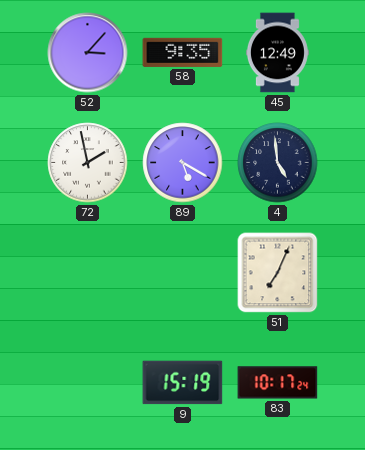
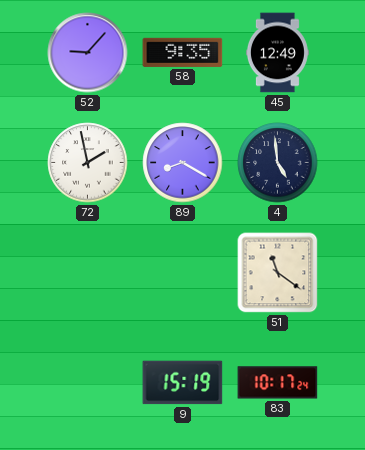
52: 3:07 -> 9:07 (88, 53)
89: 5:20 -> 8:20 (183, 163)
51: 7:04 -> 11:21 (278, 273)
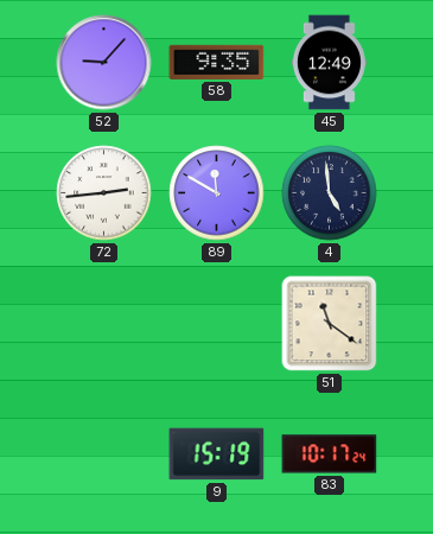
72: 1:58 -> 2:44 (104, 193)
89: 8:20 -> 11:50 (217, 193)
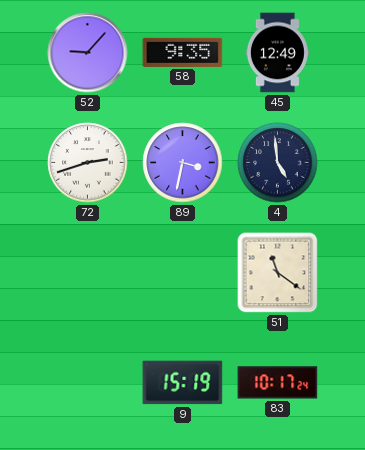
72: 2:44 -> 2:42 (88, 163)
89: 11:50 -> 3:32 (183, 163)
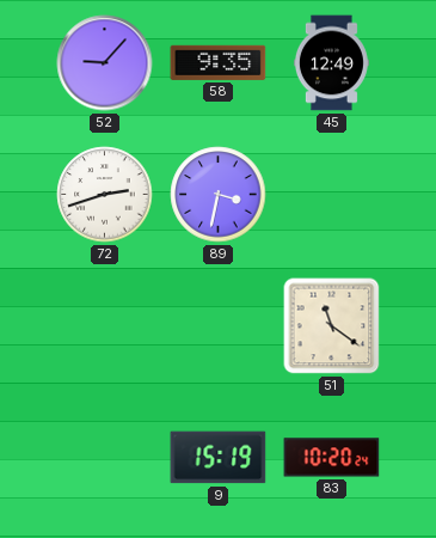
4: 4:59 -> none (278, 163)
83: 10:17 -> 10:20 (332, 458)
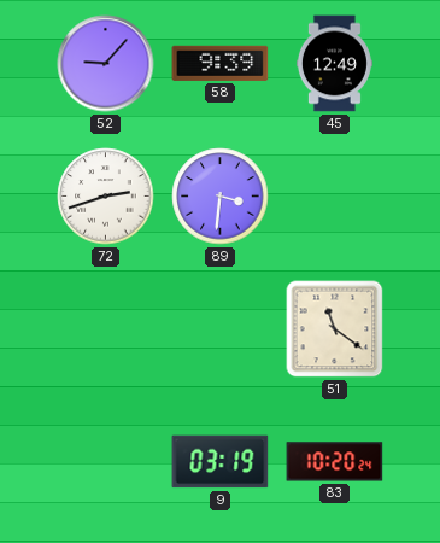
58: 9:35 -> 9:39 (221, 63)
89: 3:32 -> 3:31 (221, 197)
9: 15:19 -> 03:19 (221, 462)
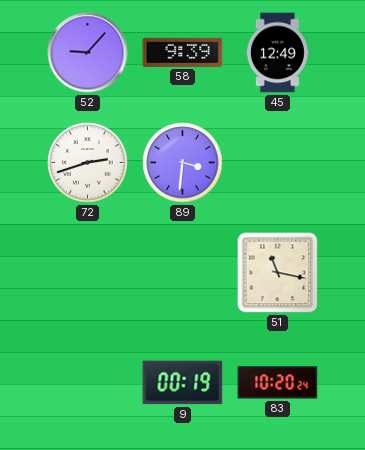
51: 11:21 -> 11:17 (278, 273)
9: 03:19 -> 00:19 (183, 383)
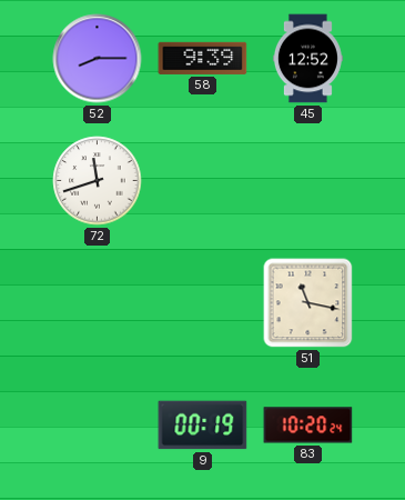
52: 9:07 -> 8:15 (98, 59)
45: 12:49 -> 12:52 (307, 59)
72: 2:42 -> 11:42 (98, 181)
89: 3:31 -> none (183, 163)
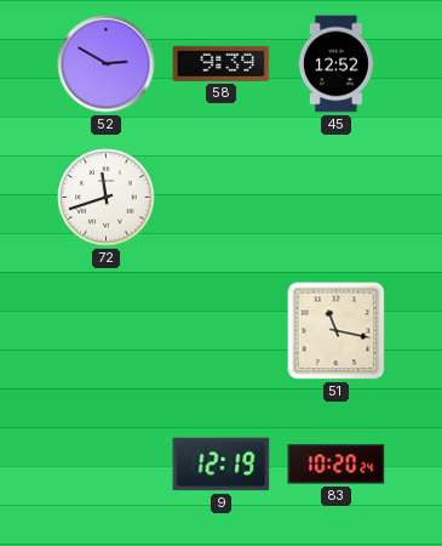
52: 8:15 -> 2:50 (107, 64)
9: 00:19 -> 12:19 (222, 465)
